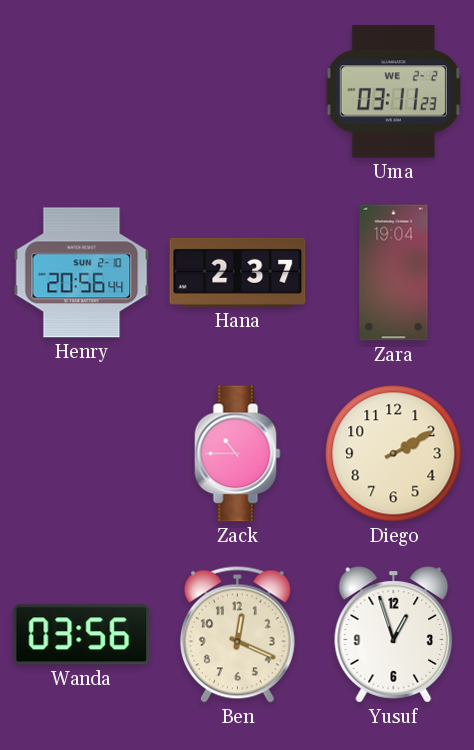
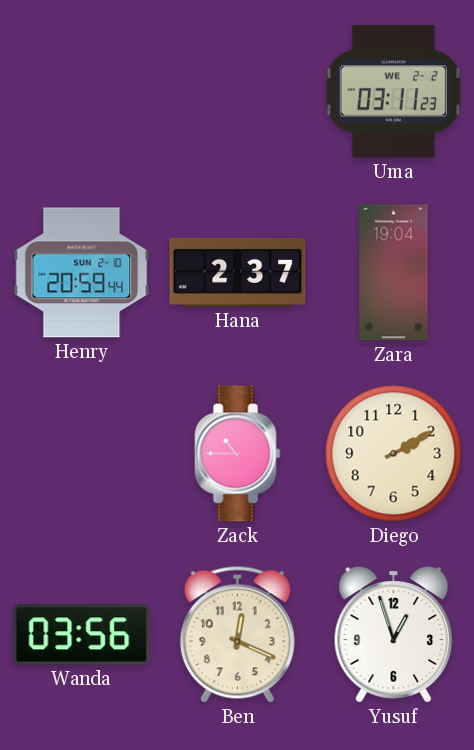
Henry: 20:56 -> 20:59 (82, 273)
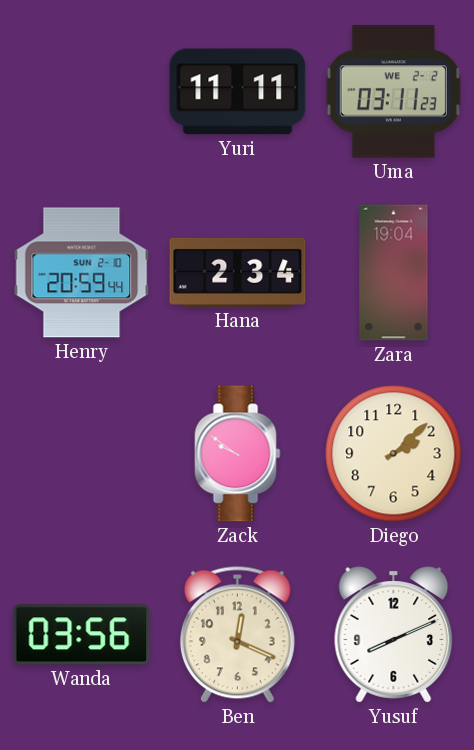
Yuri: none -> 11:11 (238, 92)
Hana: 2:37 -> 2:34 (238, 272)
Zack: 10:45 -> 9:51 (238, 454)
Diego: 2:10 -> 2:08 (394, 454)
Yusuf: 12:57 -> 8:11 (394, 635)
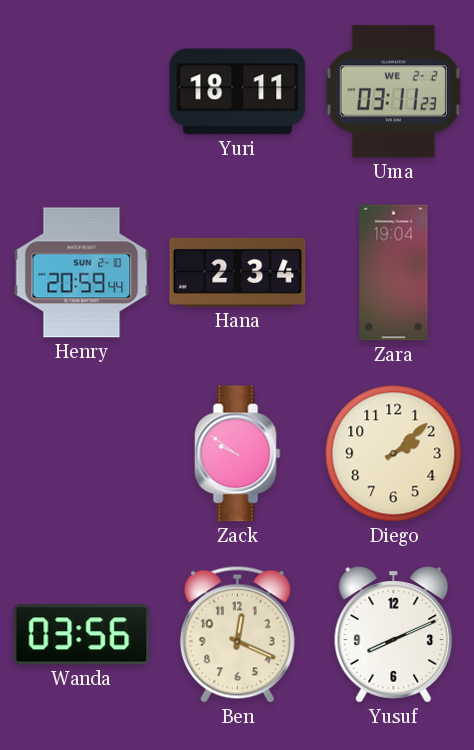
Yuri: 11:11 -> 18:11 (238, 92)
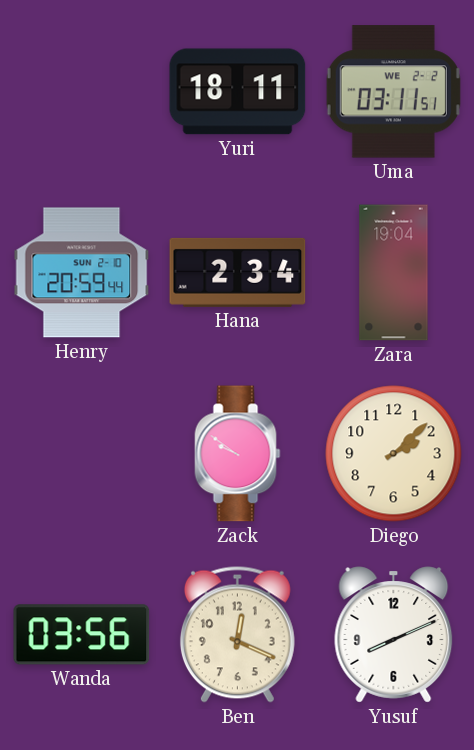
Uma: 03:11:23 -> 03:11:51 (393, 92)
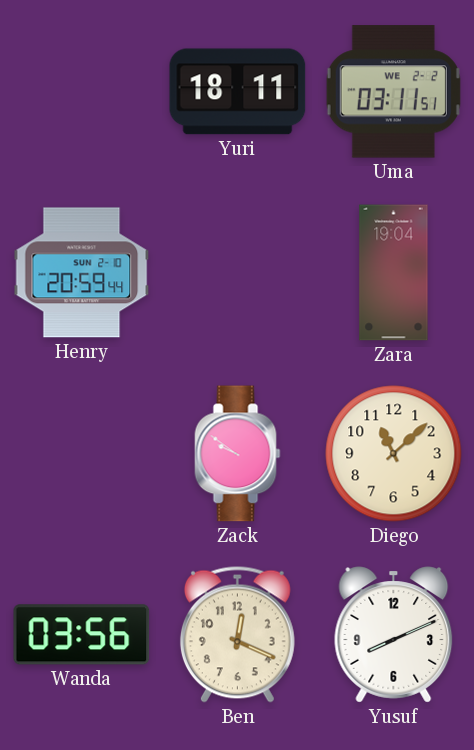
Hana: 2:34 -> none (238, 272)
Diego: 2:08 -> 11:08 (394, 454)
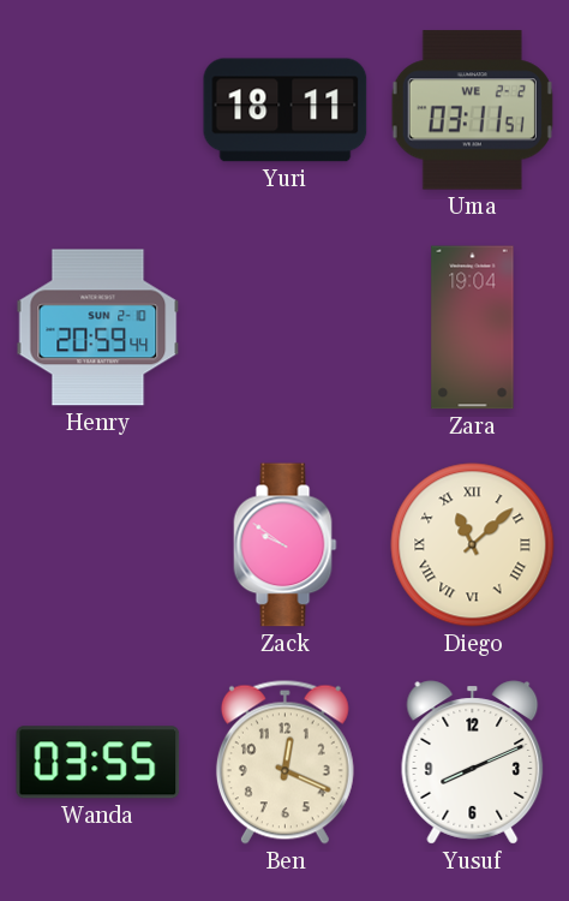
Diego numerals: Arabic -> Roman (473, 545)
Wanda: 03:56 -> 03:55 (98, 763)
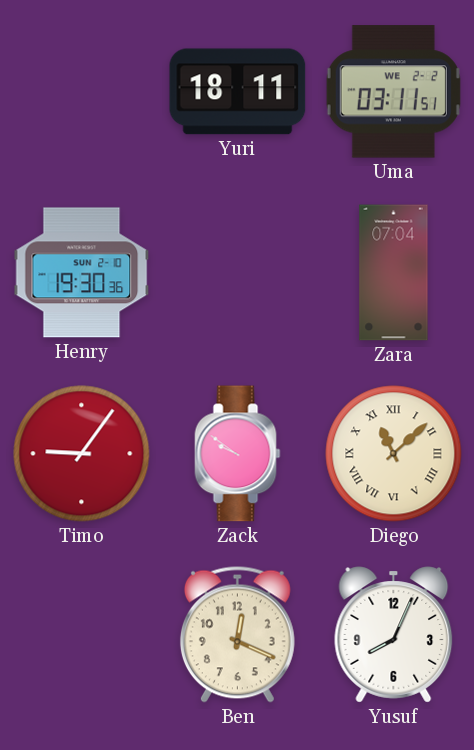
Henry: 20:59 -> 19:30 (82, 273)
Zara: 19:04 -> 07:04 (394, 273)
Timo: none -> 9:06 (82, 454)
Wanda: 03:55 -> none (98, 763)
Yusuf: 8:11 -> 8:04 (394, 635)
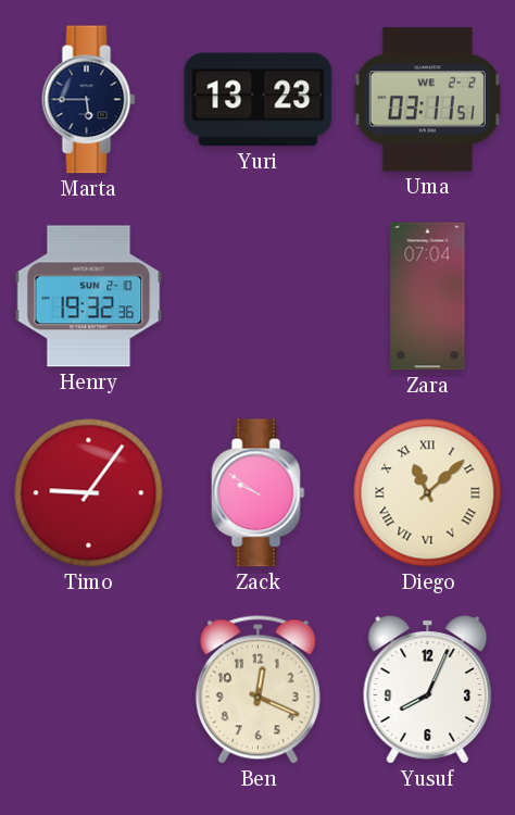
Marta: none -> 5:45 (89, 100)
Yuri: 18:11 -> 13:23 (259, 100)
Henry: 19:30 -> 19:32 (89, 297)
